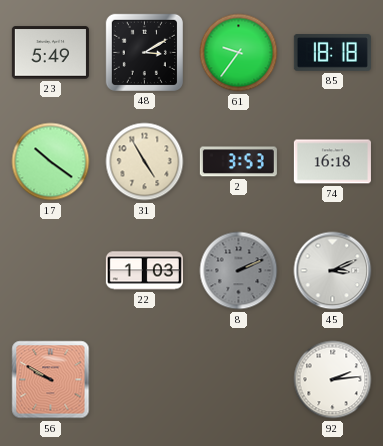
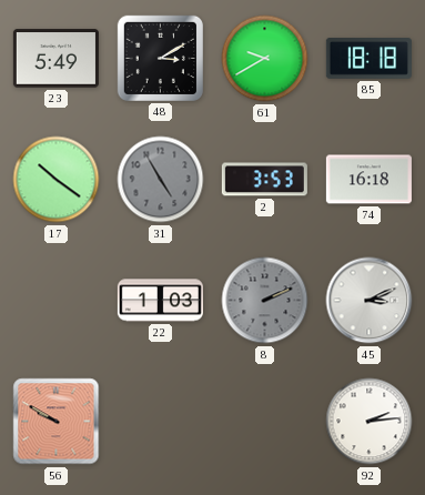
61: 9:36 -> 9:40 (265, 59)
31 dial: cream -> grey (161, 180)
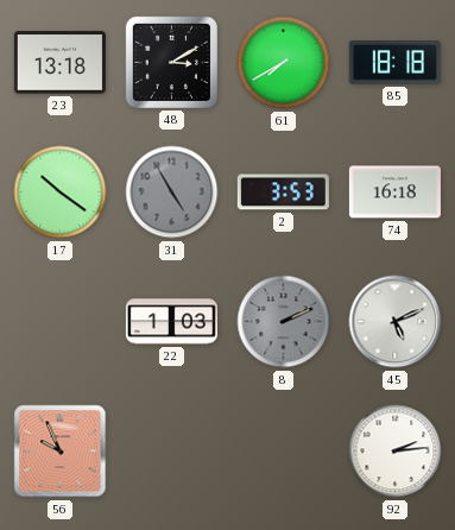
23: 5:49 -> 13:18 (59, 63)
61: 9:40 -> 7:40 (284, 63)
45: 3:11 -> 5:11 (396, 322)
56: 9:50 -> 9:56 (61, 452)
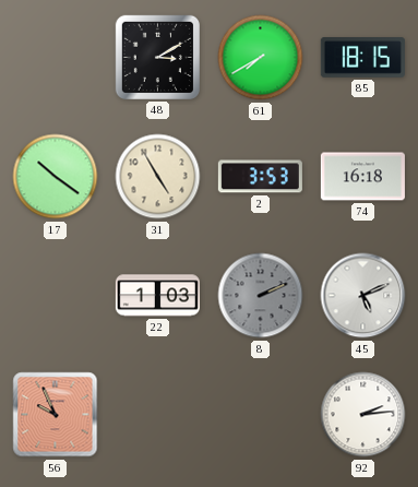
23: 13:18 -> none (59, 63)
85: 18:18 -> 18:15 (362, 58)
31 dial: grey -> cream (158, 177)
